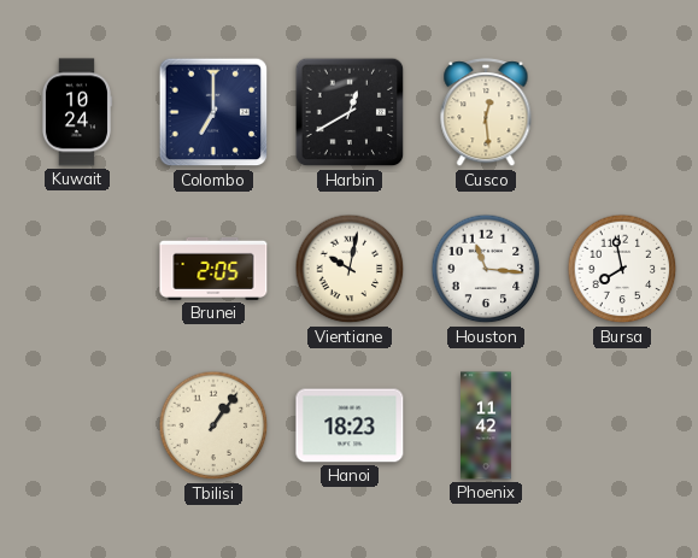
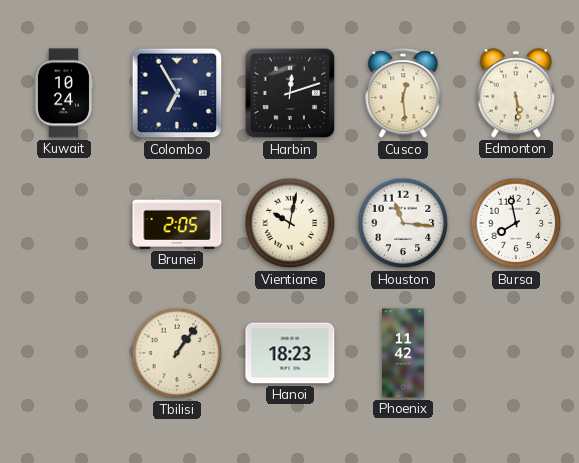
Colombo: 7:00 -> 6:55 (177, 93)
Harbin: 12:40 -> 12:12 (290, 93)
Edmonton: none -> 5:29 (516, 93)
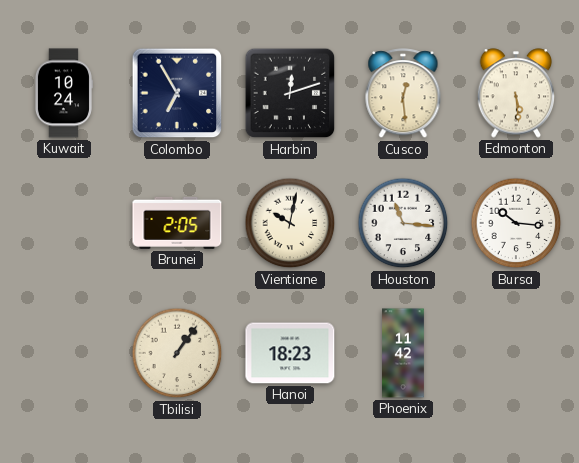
Bursa: 7:58 -> 10:16 (516, 223)
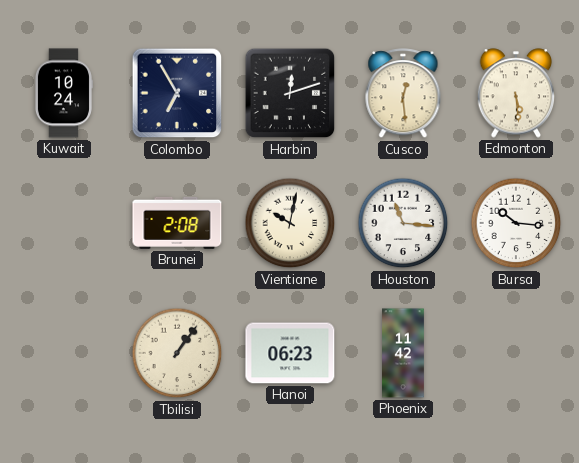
Brunei: 2:05 -> 2:08 (177, 223)
Hanoi: 18:23 -> 06:23 (290, 353)
